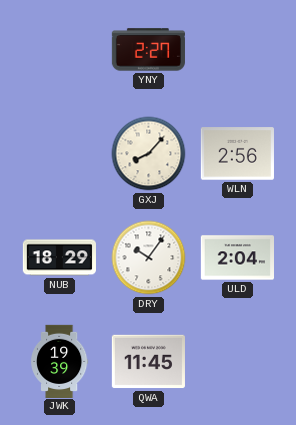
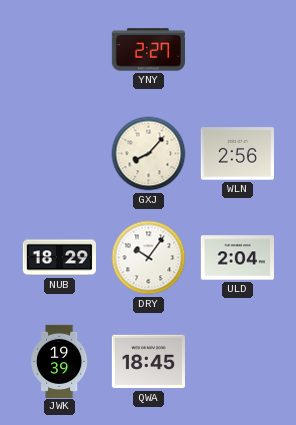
QWA: 11:45 -> 18:45 (148, 362)
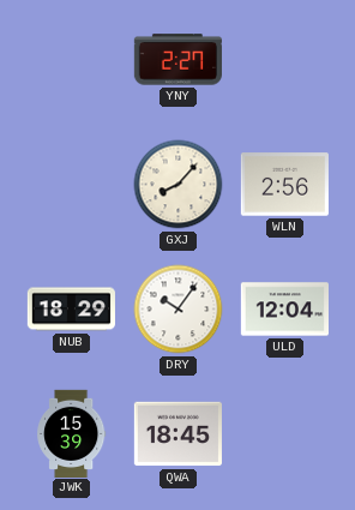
ULD: 2:04 -> 12:04 (284, 310)
JWK: 19:39 -> 15:39 (72, 433)
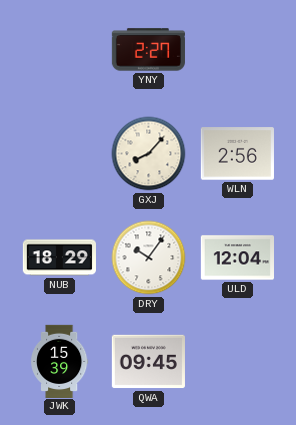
QWA: 18:45 -> 09:45 (148, 362)
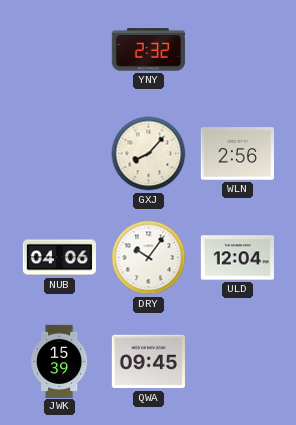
YNY: 2:27 -> 2:32 (148, 50)
NUB: 18:29 -> 04:06 (59, 258)
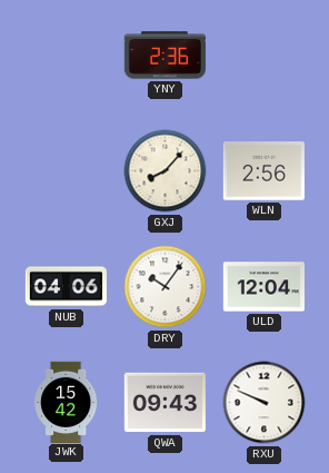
YNY: 2:32 -> 2:36 (164, 56)
JWK: 15:39 -> 15:42 (67, 402)
QWA: 09:45 -> 09:43 (164, 403)
RXU: none -> 9:49 (265, 403)
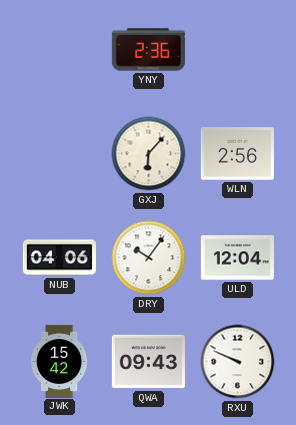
GXJ: 8:07 -> 6:07 (149, 154)
